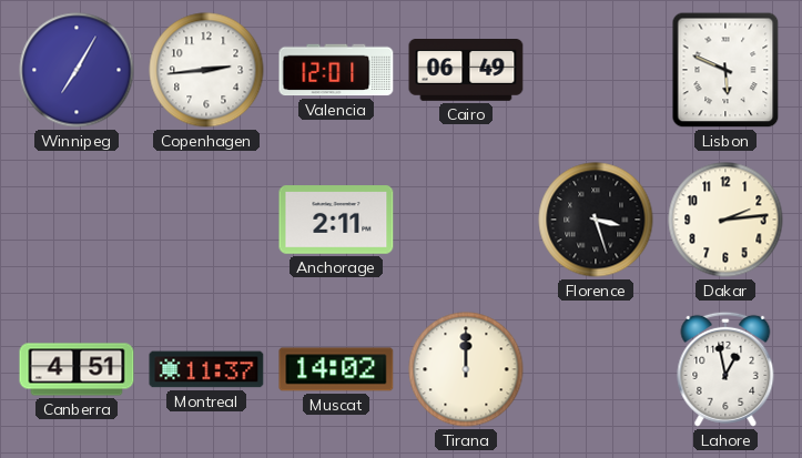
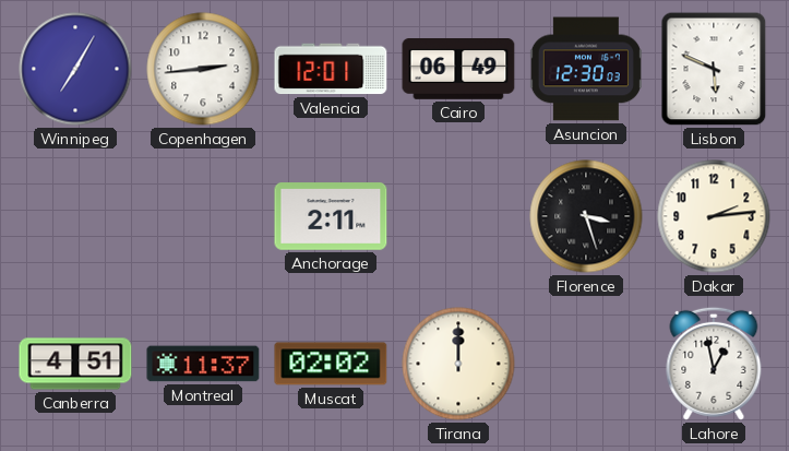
Asuncion: none -> 12:30 (586, 69)
Muscat: 14:02 -> 02:02 (331, 364)
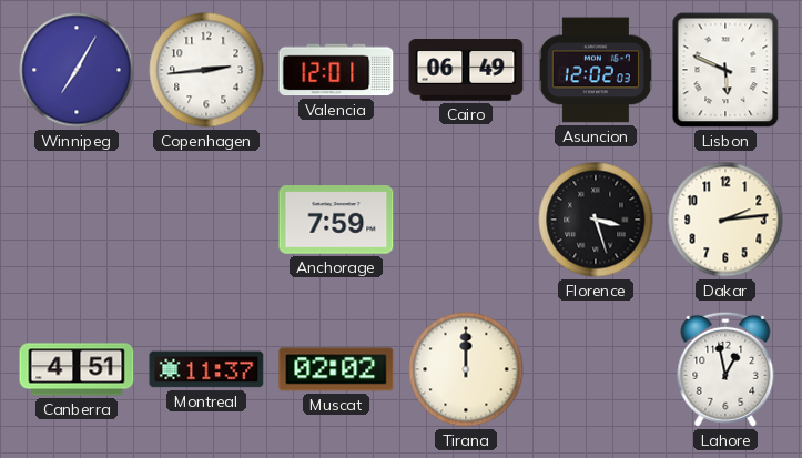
Asuncion: 12:30 -> 12:02 (596, 70)
Anchorage: 2:11 -> 7:59 (336, 220)
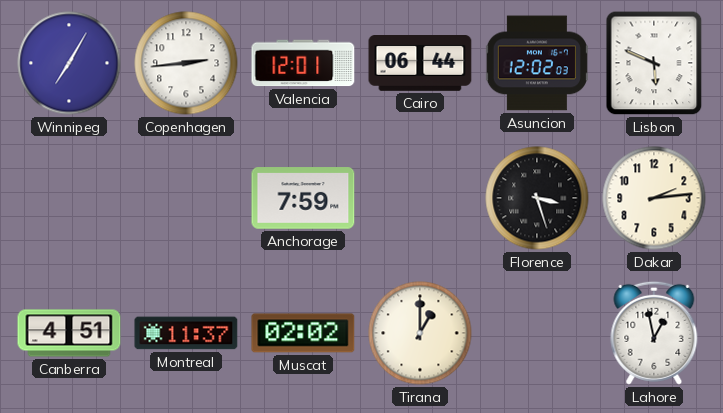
Cairo: 06:49 -> 06:44 (420, 64)
Tirana: 12:00 -> 1:00 (420, 333)
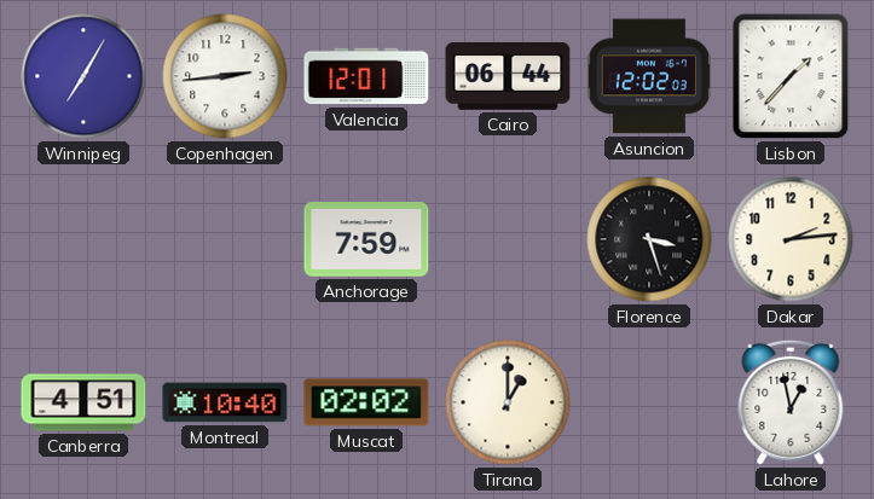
Lisbon: 5:49 -> 1:37 (791, 76)
Montreal: 11:37 -> 10:40 (225, 402)
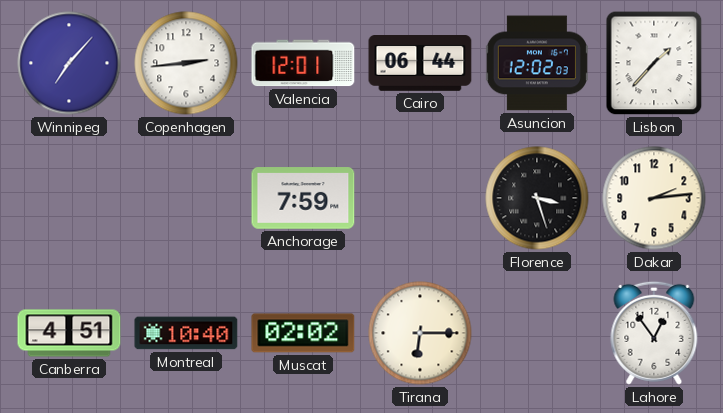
Winnipeg: 7:05 -> 7:07 (69, 63)
Tirana: 1:00 -> 6:15 (420, 333)
Lahore: 12:58 -> 12:54 (654, 333)
